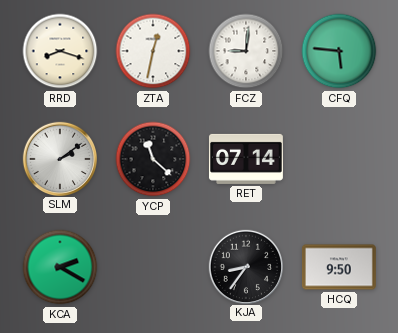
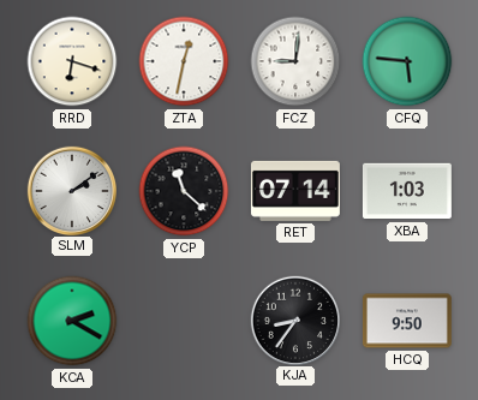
RRD: 8:18 -> 6:18 (72, 61)
XBA: none -> 1:03 (407, 191)
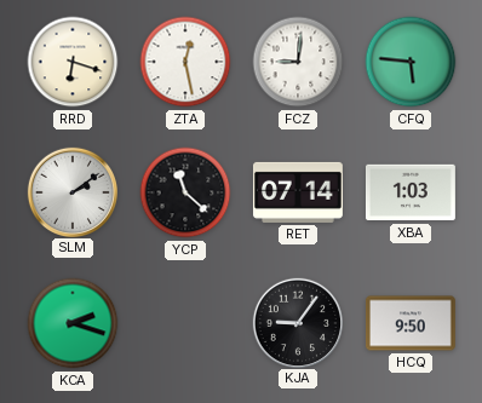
ZTA: 12:32 -> 12:28 (185, 62)
KCA: 2:20 -> 2:18 (73, 323)
KJA: 8:36 -> 9:06 (297, 322)
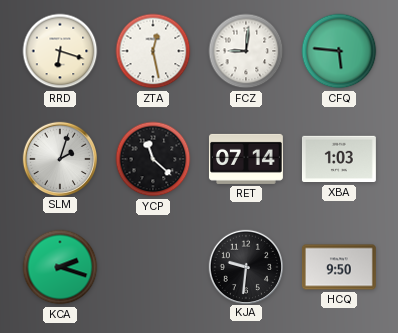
SLM: 2:09 -> 2:03 (59, 158)
KJA: 9:06 -> 9:31 (245, 266)
